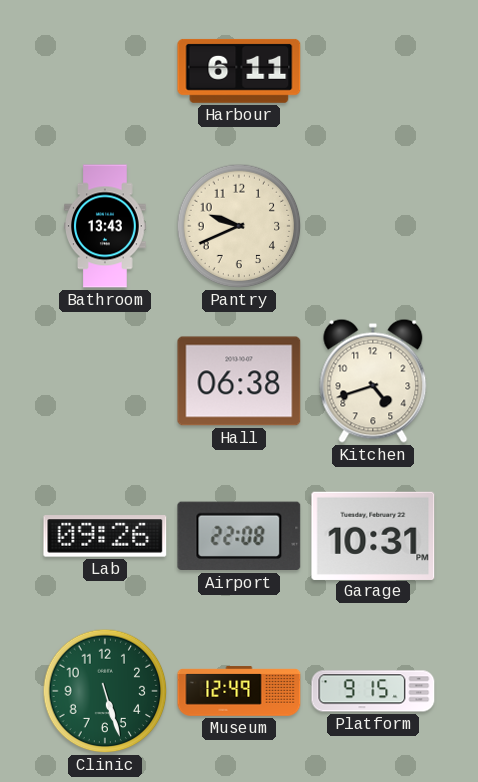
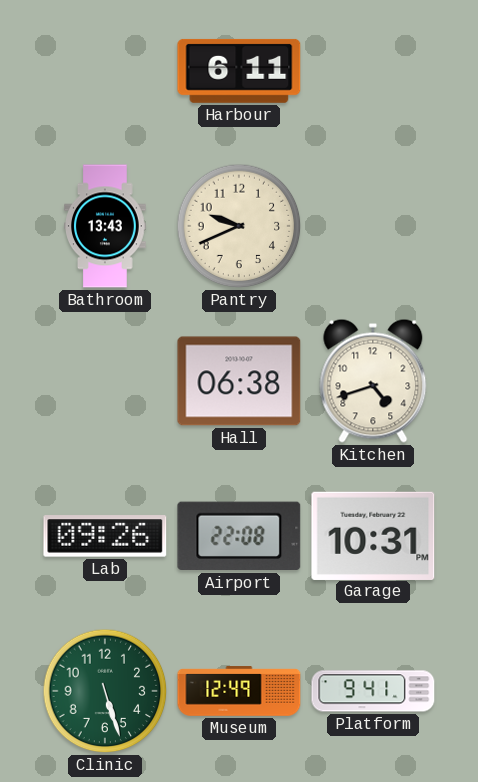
Platform: 9:15 -> 9:41 (373, 691)
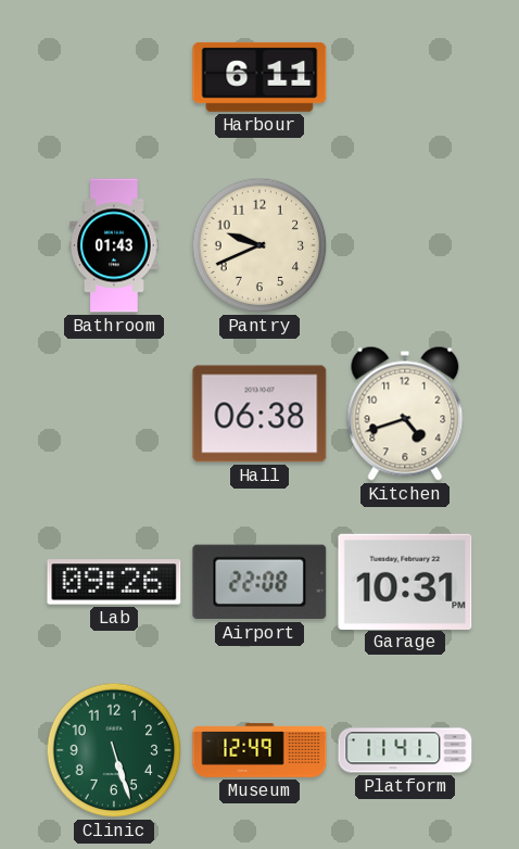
Bathroom: 13:43 -> 01:43 (115, 245)
Platform: 9:41 -> 11:41 (405, 750)
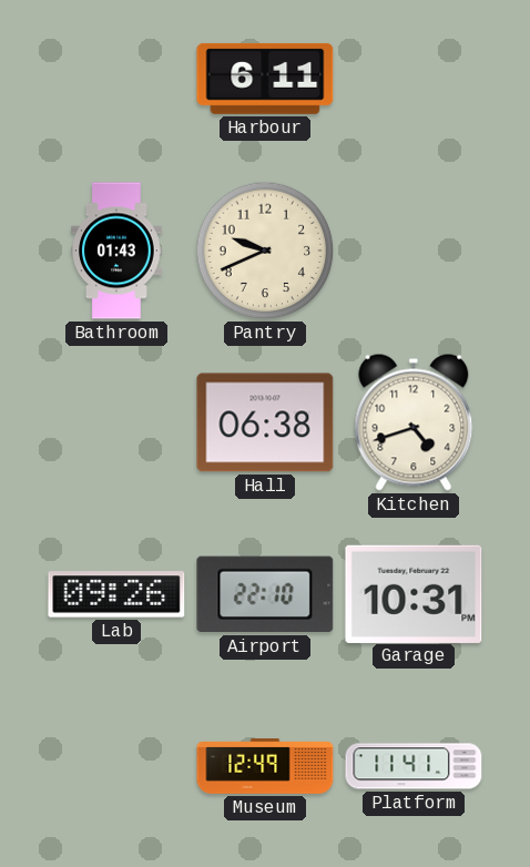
Airport: 22:08 -> 22:10 (265, 594)
Clinic: 5:27 -> none (114, 750)
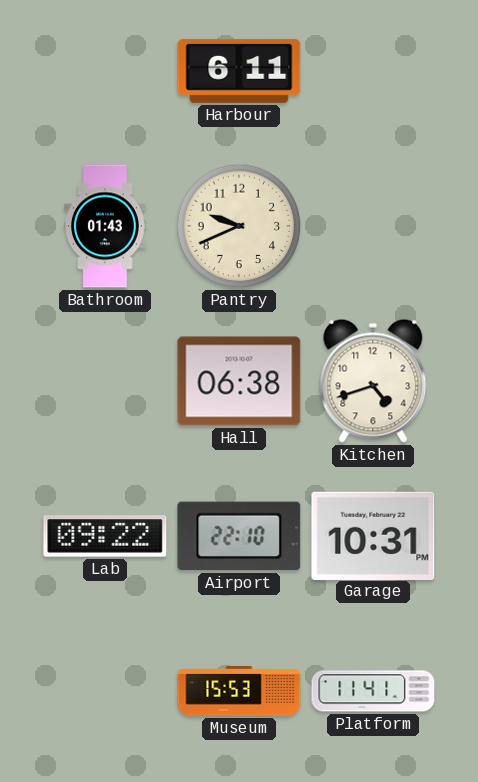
Lab: 09:26 -> 09:22 (105, 536)
Museum: 12:49 -> 15:53 (239, 691)
